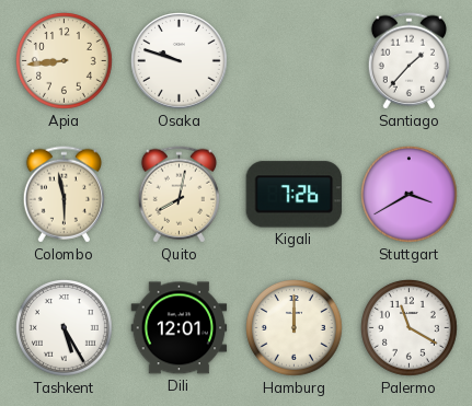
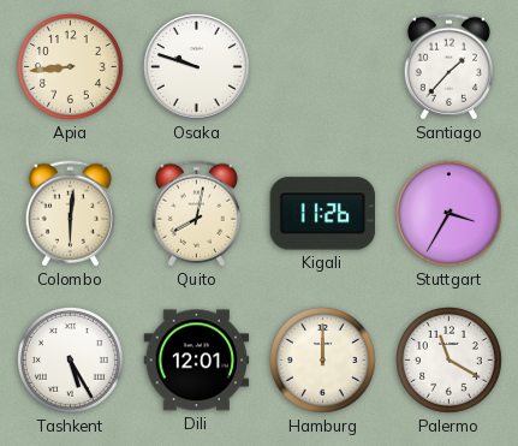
Colombo: 5:58 -> 6:01 (70, 214)
Kigali: 7:26 -> 11:26 (323, 214)
Stuttgart: 3:40 -> 3:35 (449, 214)
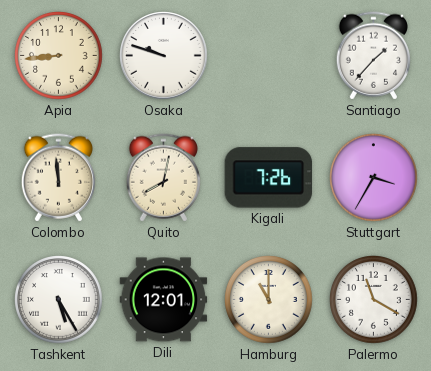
Colombo: 6:01 -> 11:59 (58, 178)
Kigali: 11:26 -> 7:26 (269, 178)
Hamburg: 12:00 -> 11:00 (269, 300)
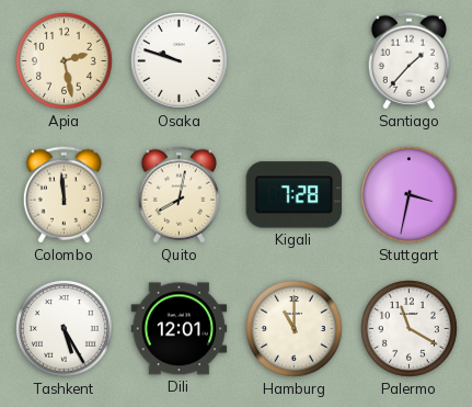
Apia: 8:44 -> 2:28 (65, 61)
Kigali: 7:26 -> 7:28 (295, 195)
Stuttgart: 3:35 -> 3:32 (410, 195)
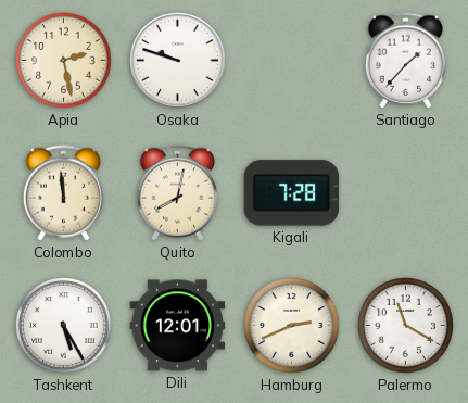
Stuttgart: 3:32 -> none (410, 195)
Hamburg: 11:00 -> 2:41 (292, 326)
